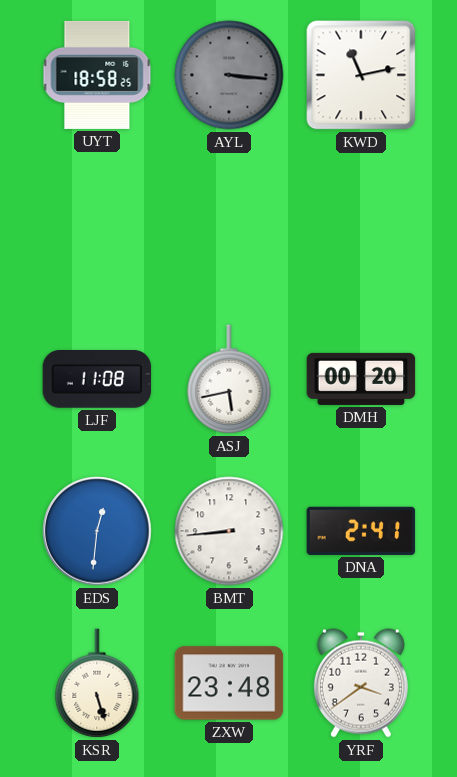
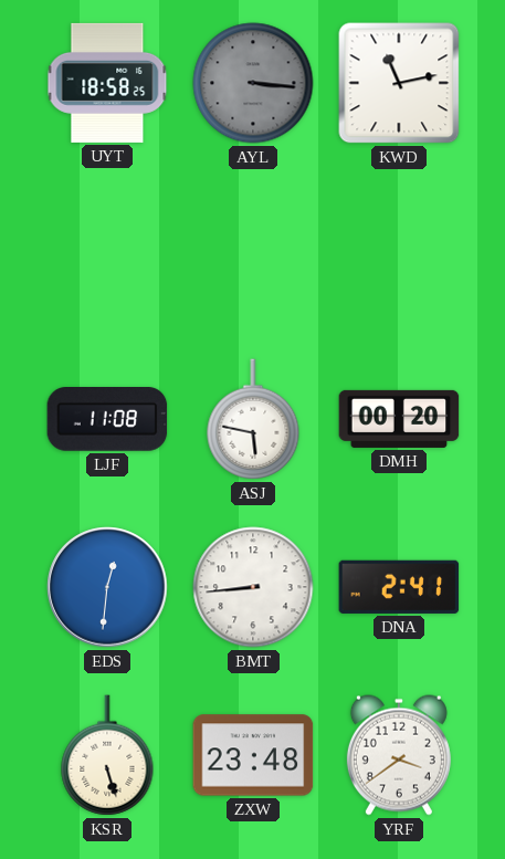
ASJ: 5:43 -> 5:47 (253, 419)
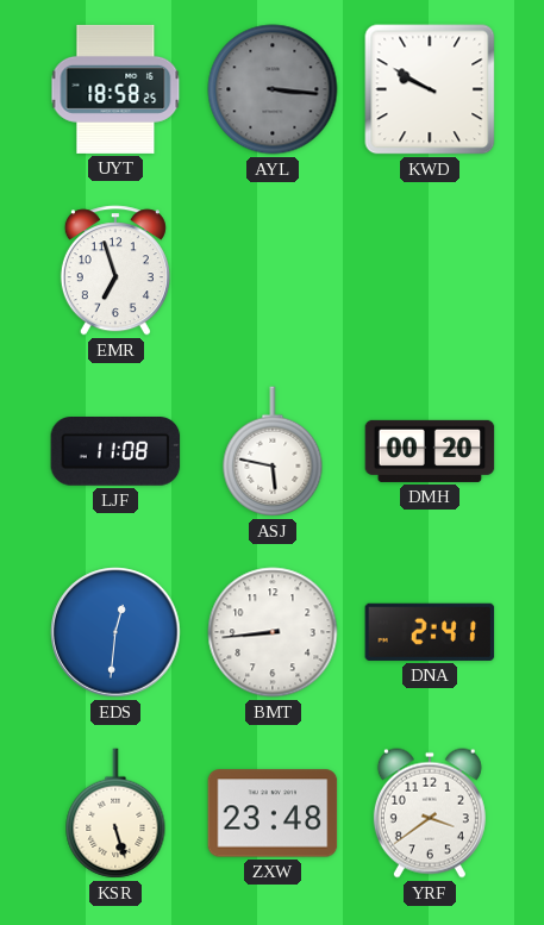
KWD: 11:13 -> 9:50 (430, 89)
EMR: none -> 6:57 (115, 270)
